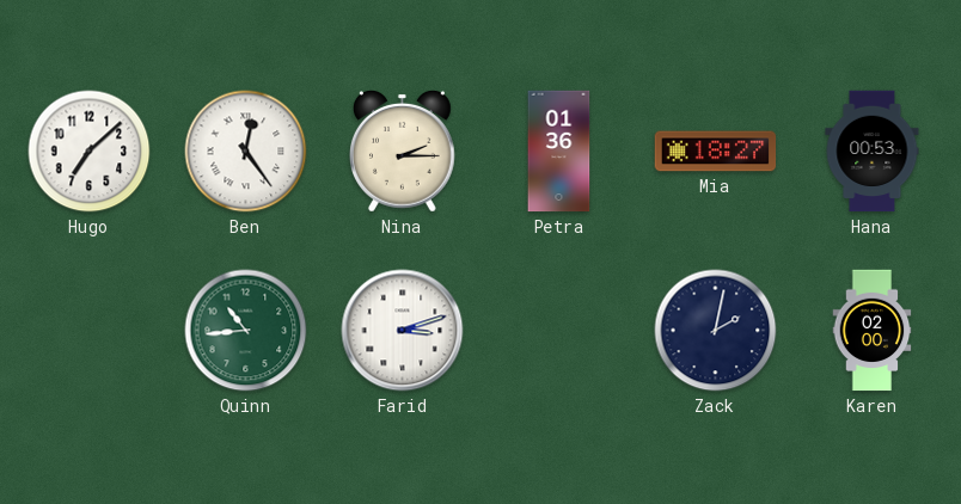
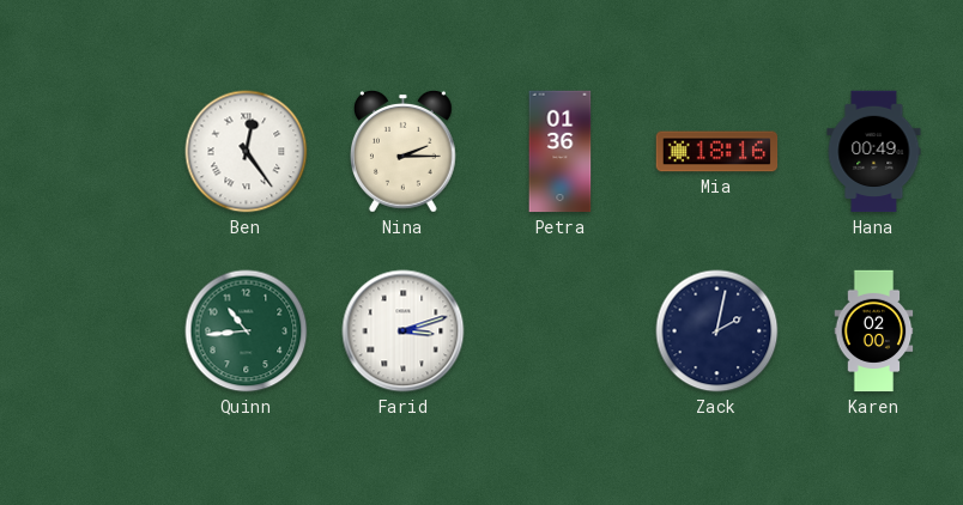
Hugo: 7:08 -> none (90, 152)
Mia: 18:27 -> 18:16 (717, 152)
Hana: 00:53 -> 00:49 (874, 152)
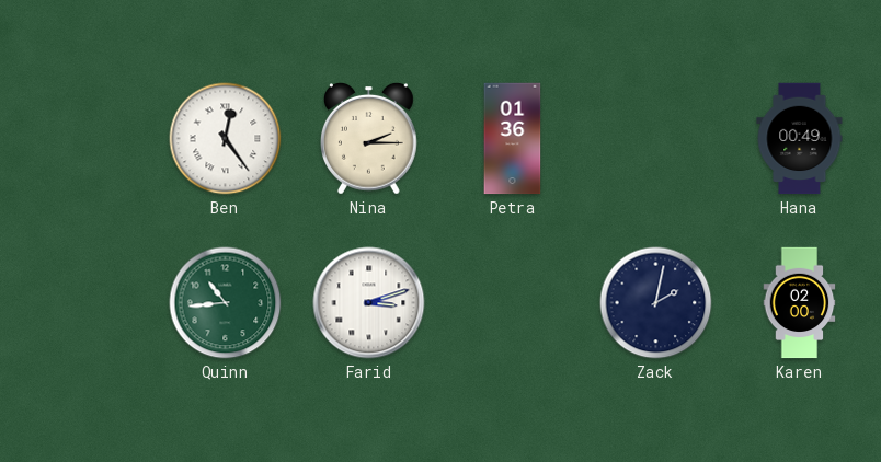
Mia: 18:16 -> none (717, 152)
